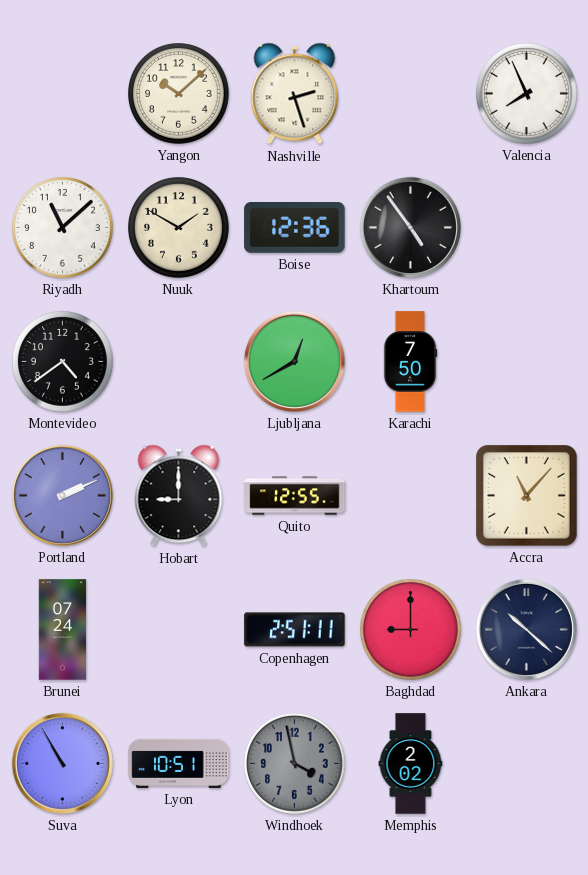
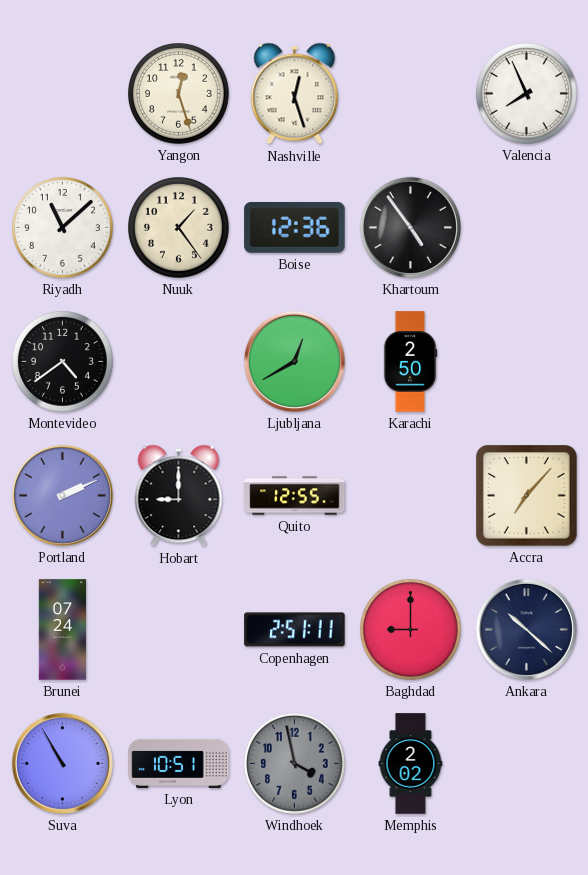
Yangon: 10:08 -> 12:27 (179, 94)
Nashville: 2:27 -> 12:27 (295, 94)
Nuuk: 1:50 -> 1:24 (179, 228)
Karachi: 7:50 -> 2:50 (410, 362)
Accra: 11:07 -> 7:07 (527, 496)
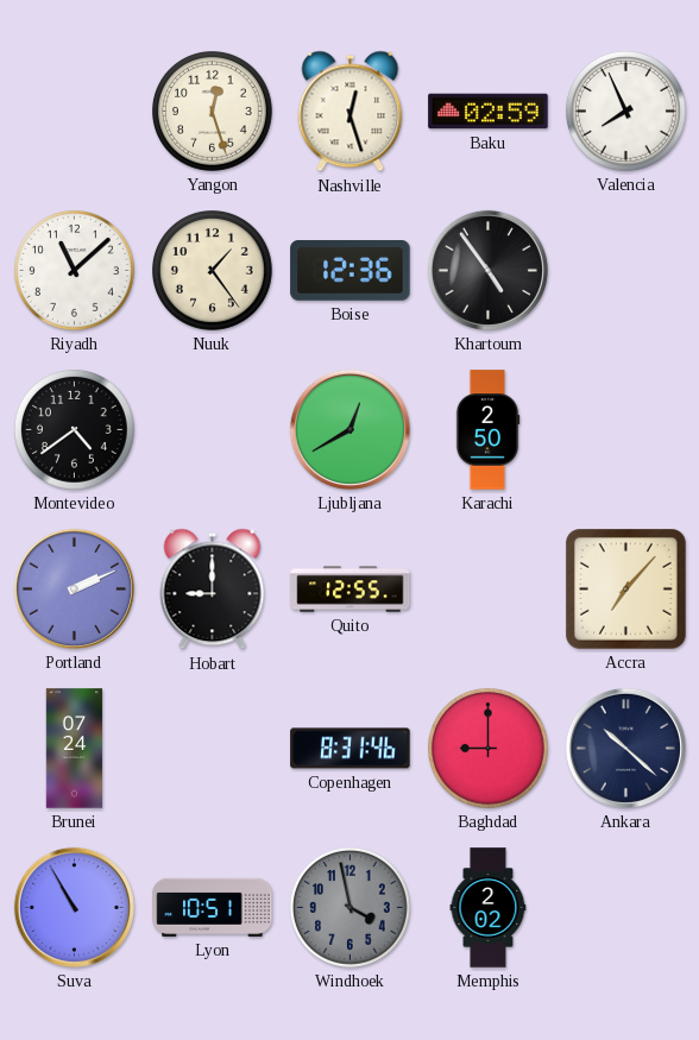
Baku: none -> 02:59 (489, 112)
Copenhagen: 2:51 -> 8:31 (351, 749)
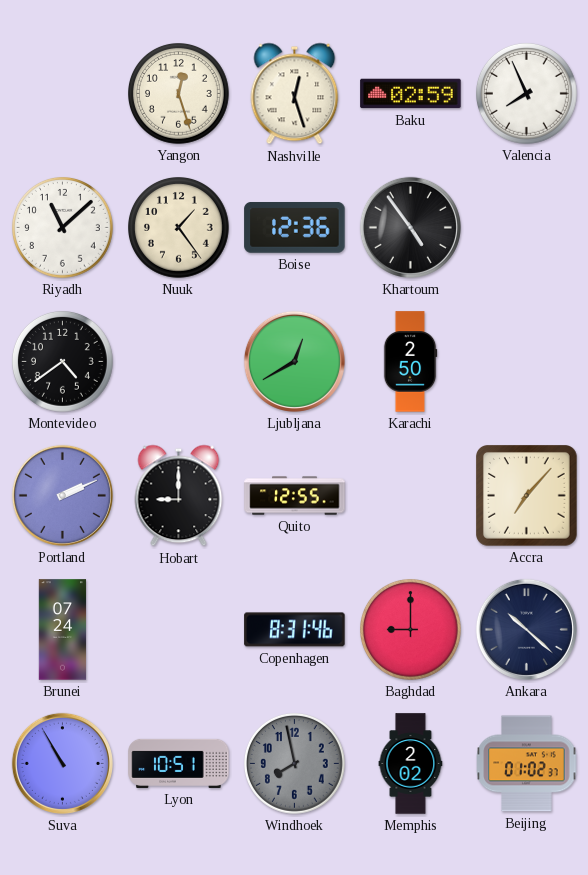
Windhoek: 3:58 -> 7:58 (295, 764)
Beijing: none -> 01:02 (527, 764)
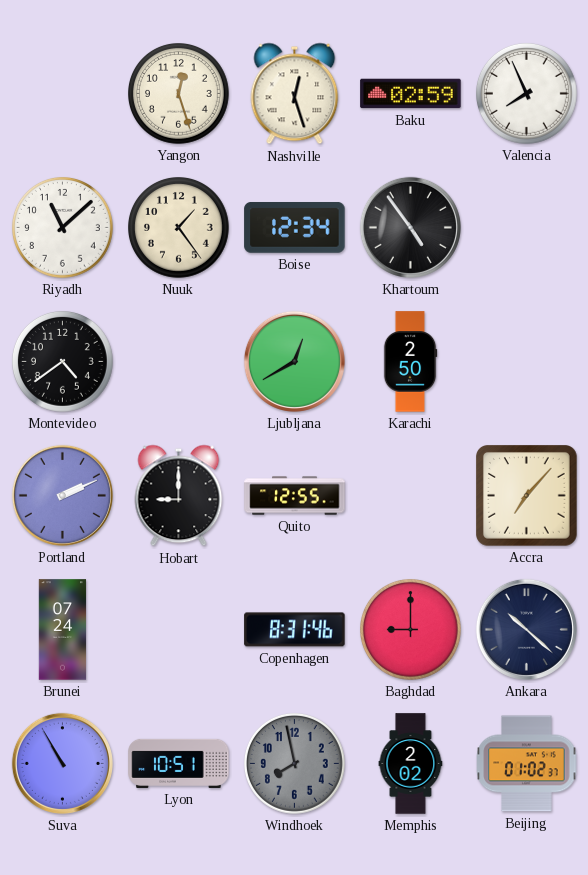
Boise: 12:36 -> 12:34 (295, 228)
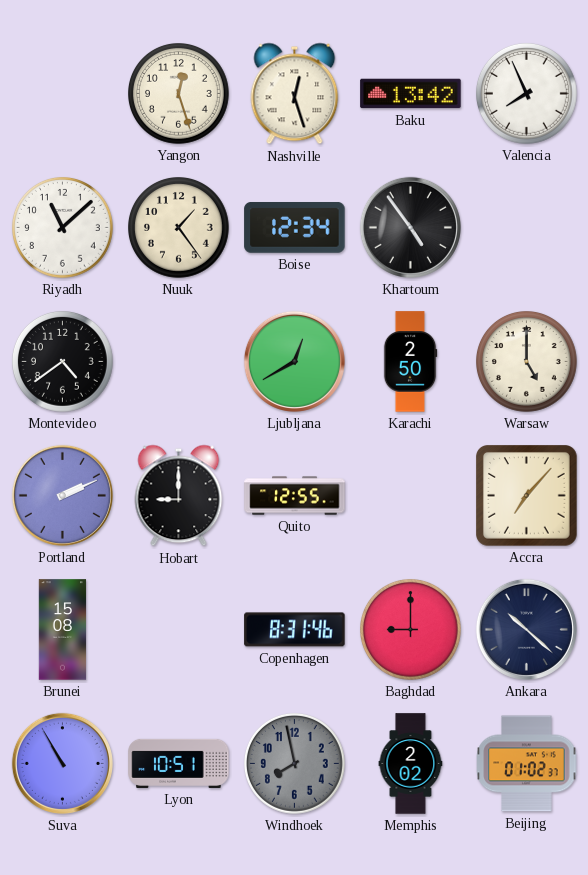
Baku: 02:59 -> 13:42 (411, 94)
Warsaw: none -> 5:00 (527, 362)
Brunei: 07:24 -> 15:08 (63, 630)
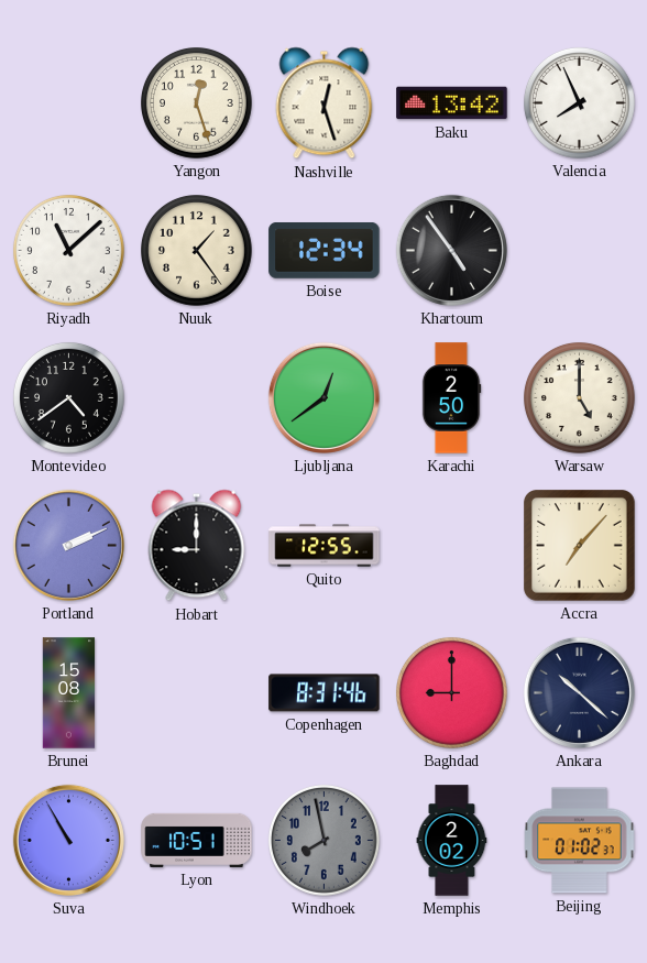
Ljubljana: 12:40 -> 12:39 (323, 397)
